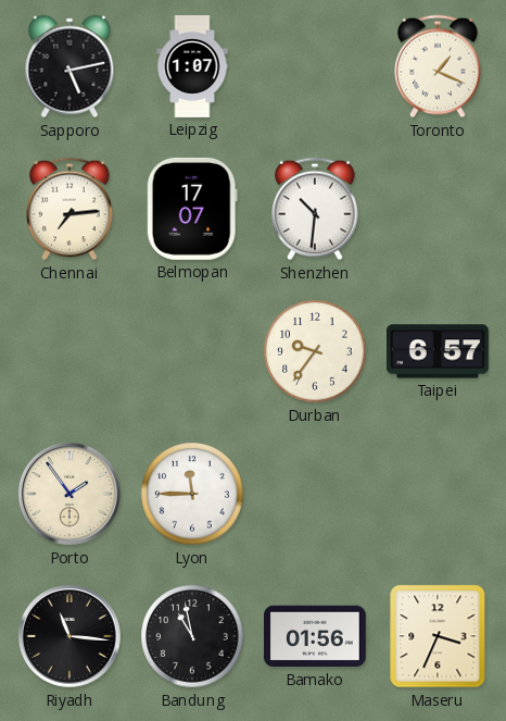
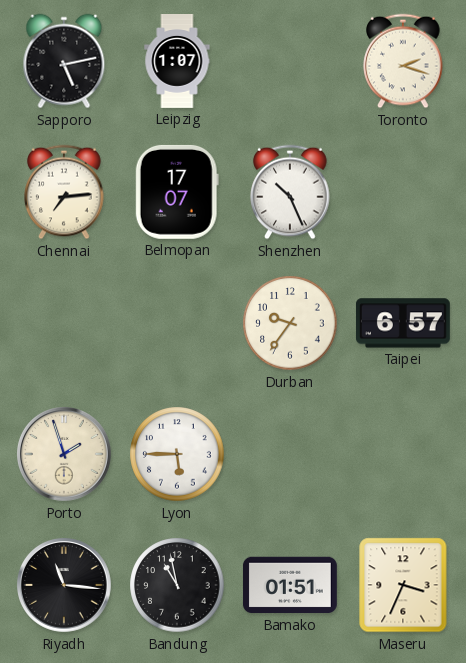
Toronto: 1:19 -> 2:18 (403, 61)
Shenzhen: 10:31 -> 10:26 (290, 192)
Porto: 1:54 -> 1:57 (65, 455)
Lyon: 11:45 -> 5:45 (177, 454)
Bamako: 01:56 -> 01:51 (290, 585)
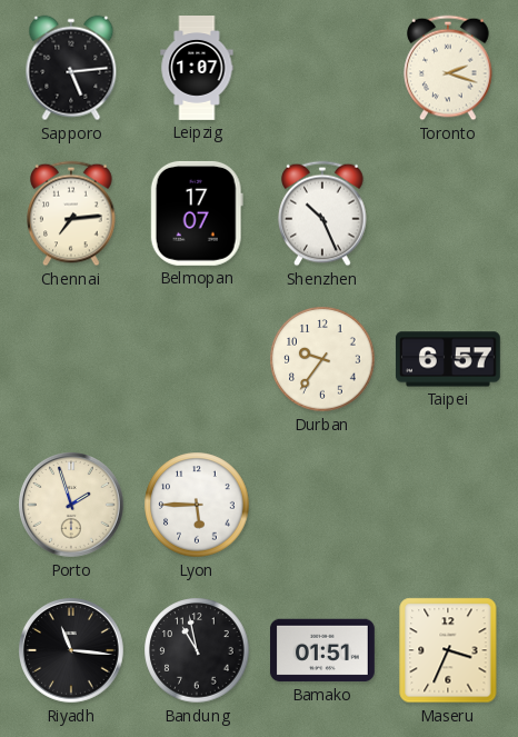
Sapporo: 5:13 -> 5:14 (71, 68)
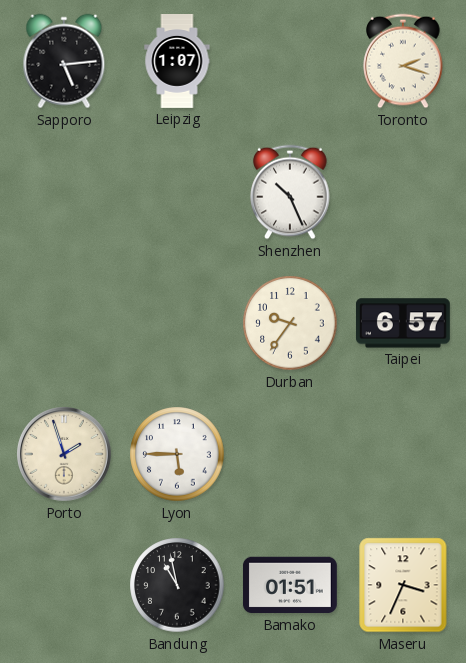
Chennai: 7:14 -> none (71, 213)
Belmopan: 17:07 -> none (197, 213)
Riyadh: 11:16 -> none (72, 651)
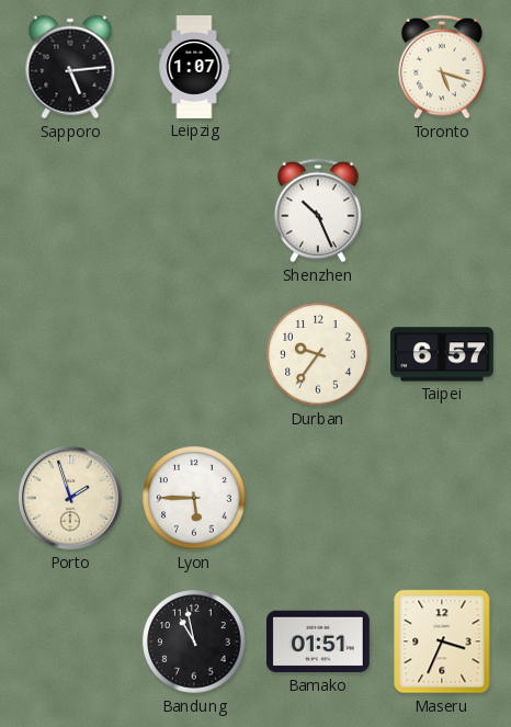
Toronto: 2:18 -> 5:18 (442, 67)
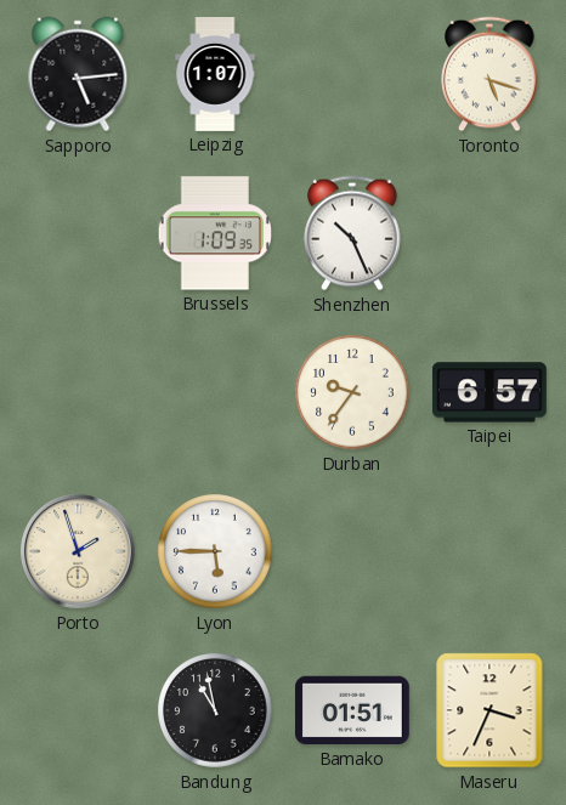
Brussels: none -> 1:09 (215, 233)
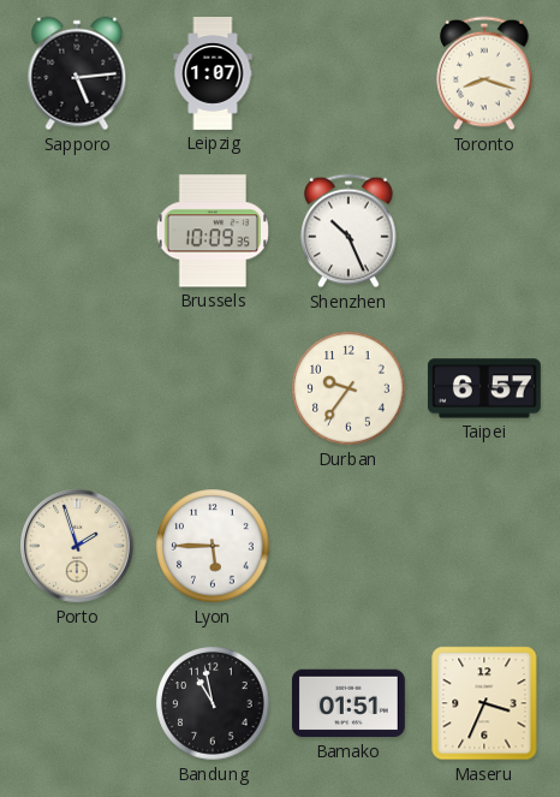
Toronto: 5:18 -> 8:18 (484, 73)
Brussels: 1:09 -> 10:09 (213, 231)
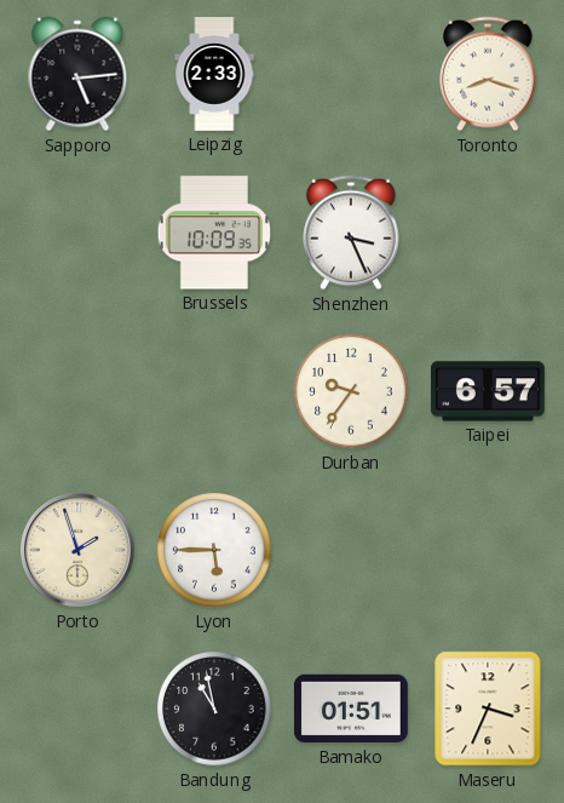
Leipzig: 1:07 -> 2:33 (214, 75)
Shenzhen: 10:26 -> 3:26 (351, 233)
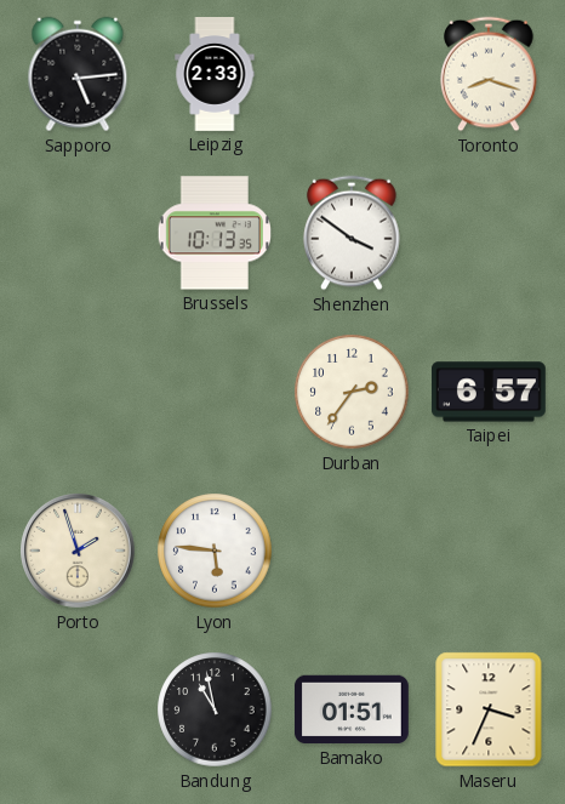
Brussels: 10:09 -> 10:13 (215, 233)
Shenzhen: 3:26 -> 3:51 (352, 233)
Durban: 9:36 -> 2:36 (352, 392)
Lyon: 5:45 -> 5:46 (215, 551)
